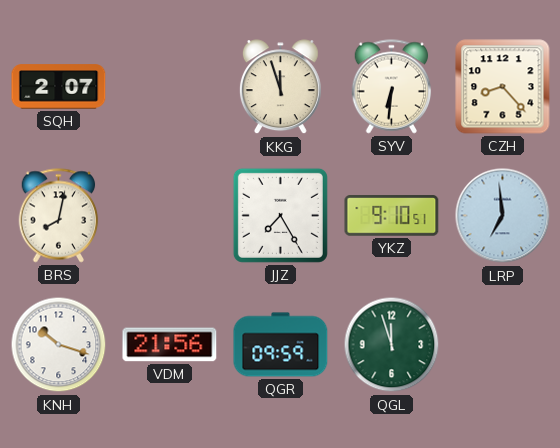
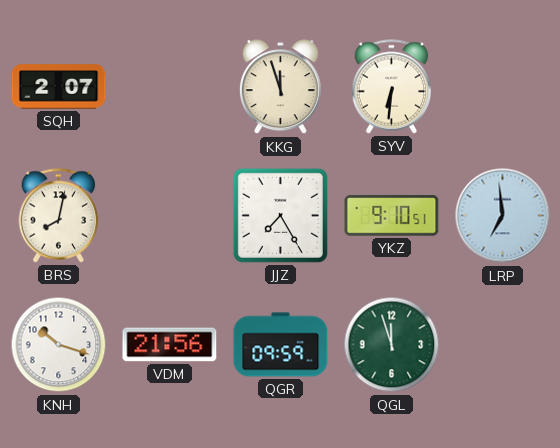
CZH: 8:23 -> none (503, 87)
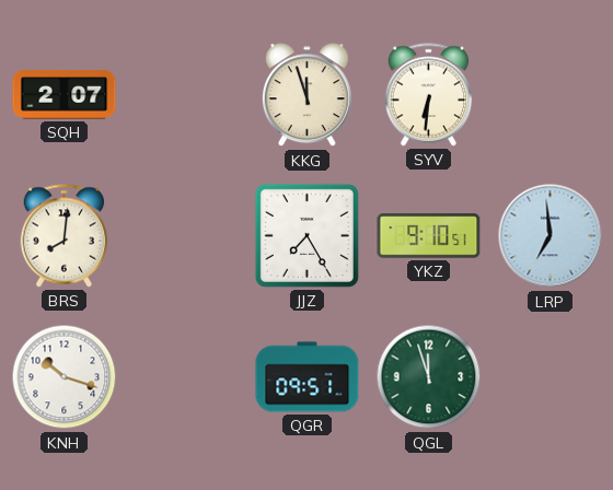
BRS: 8:02 -> 8:01 (65, 236)
VDM: 21:56 -> none (170, 345)
QGR: 09:59 -> 09:51 (308, 377)
